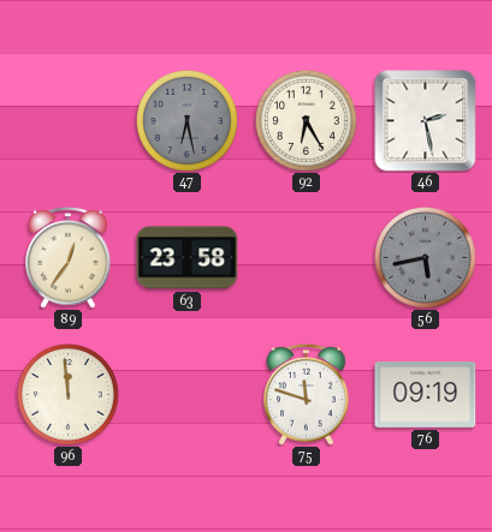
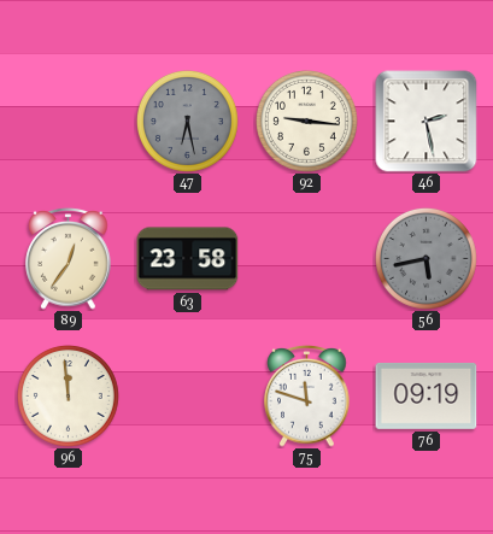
92: 6:25 -> 9:16 (306, 121)
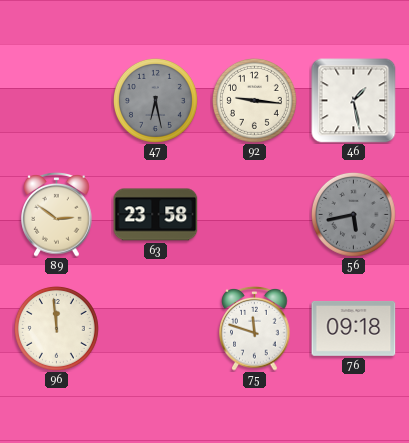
46: 2:28 -> 1:28 (354, 101)
89: 12:36 -> 2:51 (57, 215)
76: 09:19 -> 09:18 (354, 328)
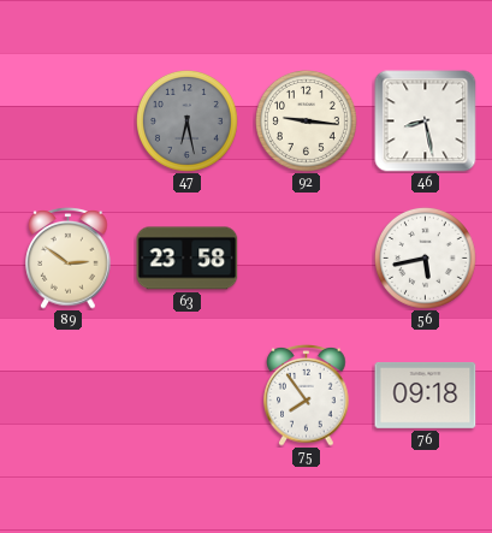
46: 1:28 -> 8:28 (426, 122)
56 dial: grey -> white (425, 257)
96: 11:59 -> none (56, 328)
75: 11:48 -> 7:54 (307, 396)
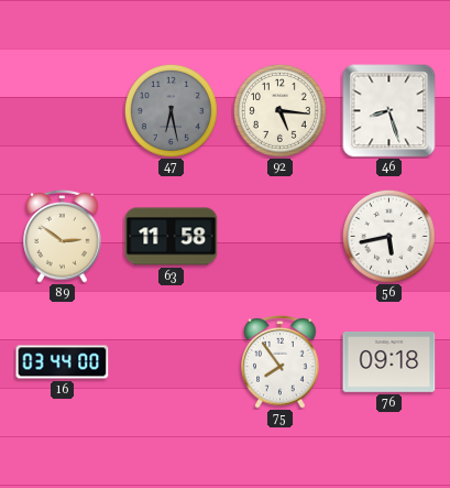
92: 9:16 -> 5:16 (279, 110)
46: 8:28 -> 8:27 (389, 111)
63: 23:58 -> 11:58 (172, 237)
16: none -> 03:44 (63, 362)
